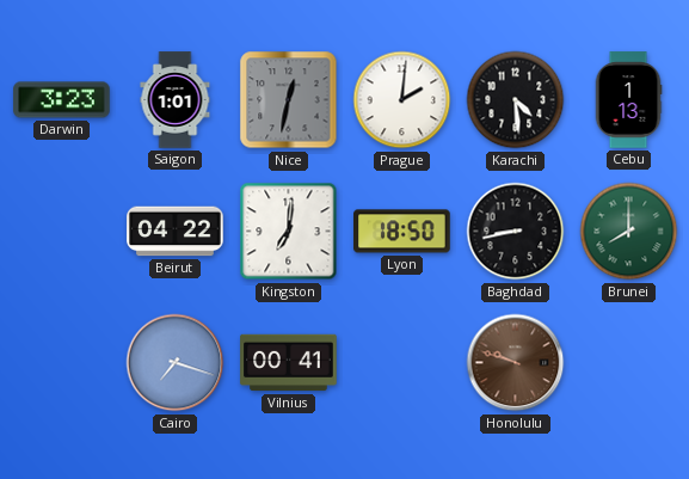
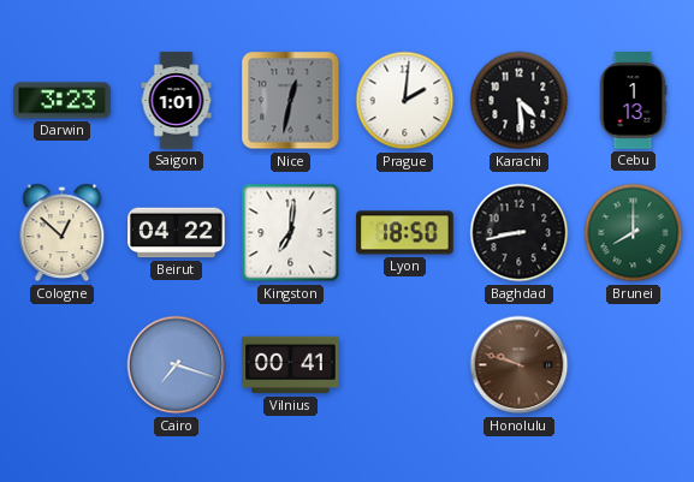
Cologne: none -> 12:52 (63, 233)
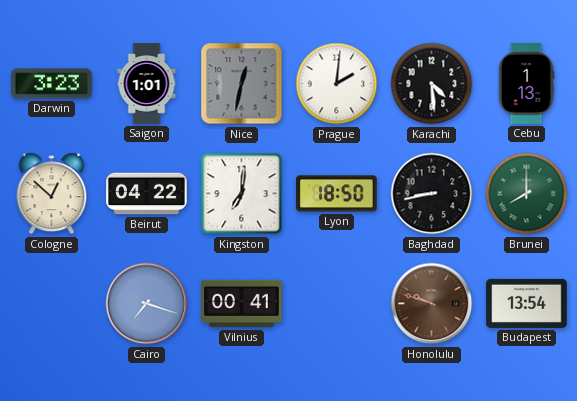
Budapest: none -> 13:54 (527, 303)
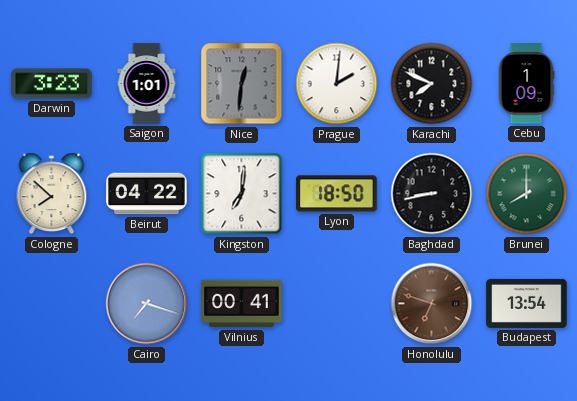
Nice: 12:32 -> 12:31 (242, 84)
Karachi: 4:29 -> 7:49 (432, 84)
Cebu: 1:13 -> 1:09 (526, 84)
Cologne: 12:52 -> 7:52 (52, 194)
Honolulu: 9:48 -> 6:48 (432, 304)
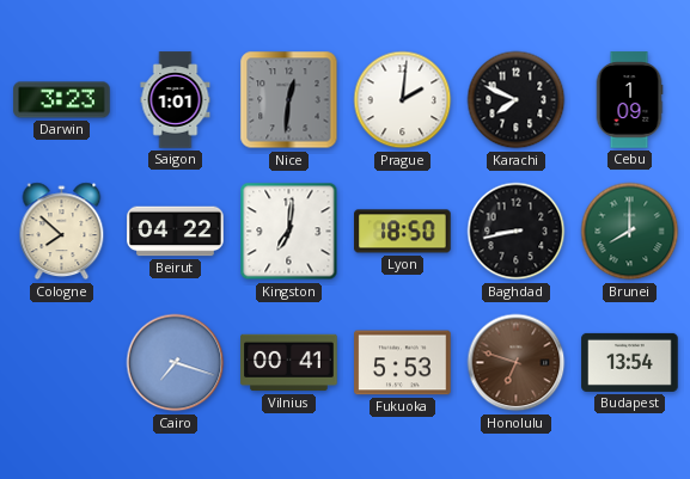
Fukuoka: none -> 5:53 (403, 363)
